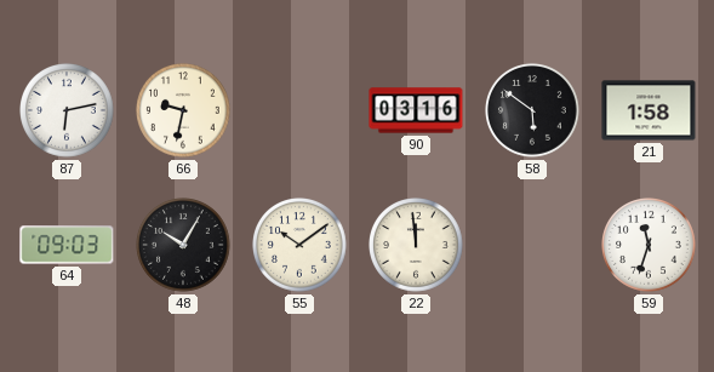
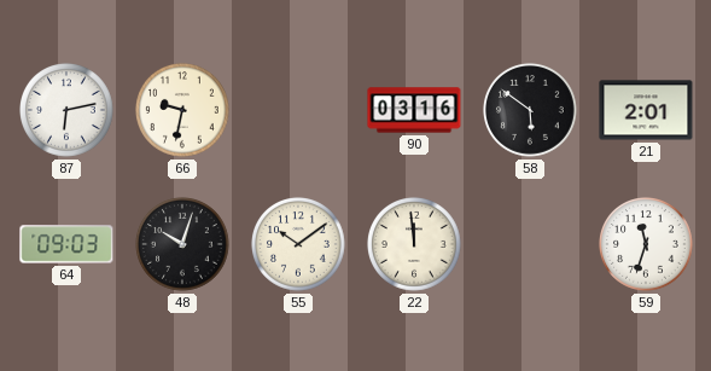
21: 1:58 -> 2:01 (646, 110)
48: 10:05 -> 10:03 (183, 245)
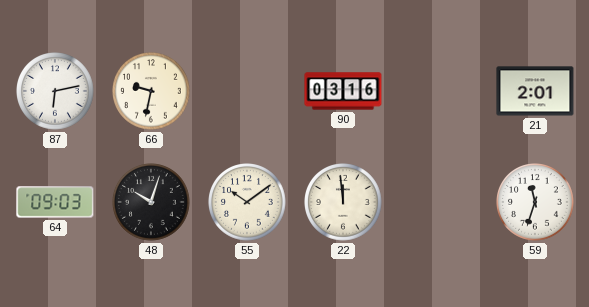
58: 5:51 -> none (531, 111)
